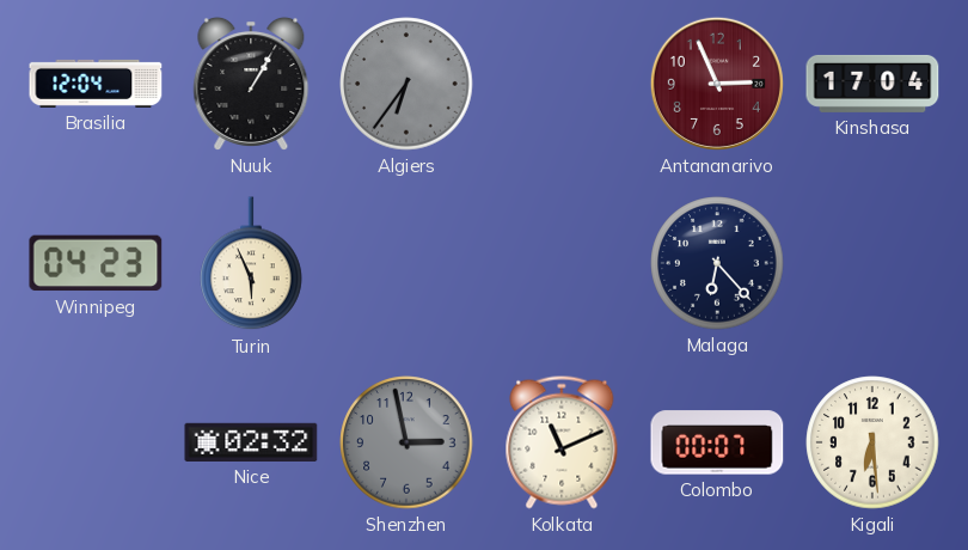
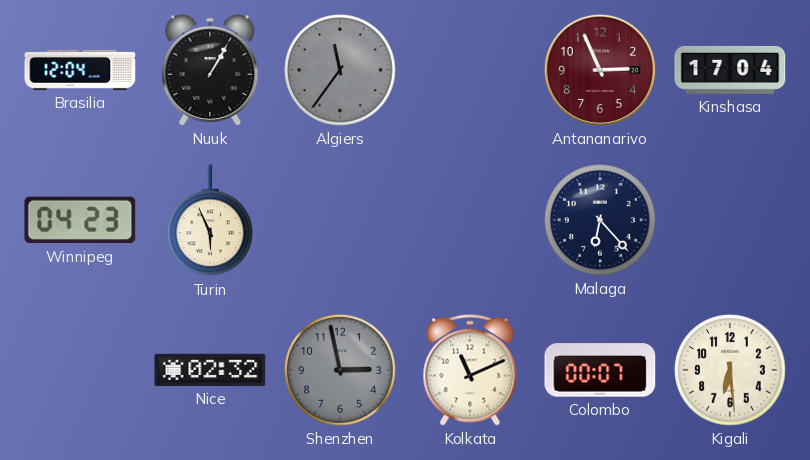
Algiers: 6:36 -> 11:36 (340, 70)
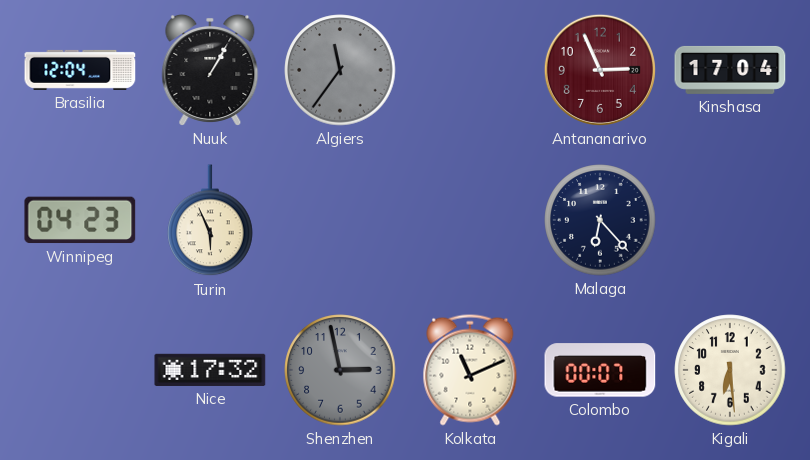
Nice: 02:32 -> 17:32 (210, 370)
